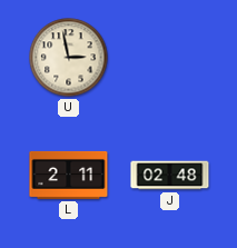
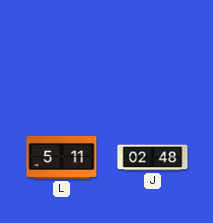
U: 2:58 -> none (69, 58)
L: 2:11 -> 5:11 (62, 157)
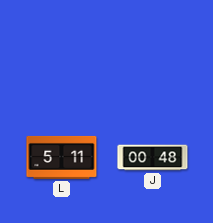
J: 02:48 -> 00:48 (153, 158)
